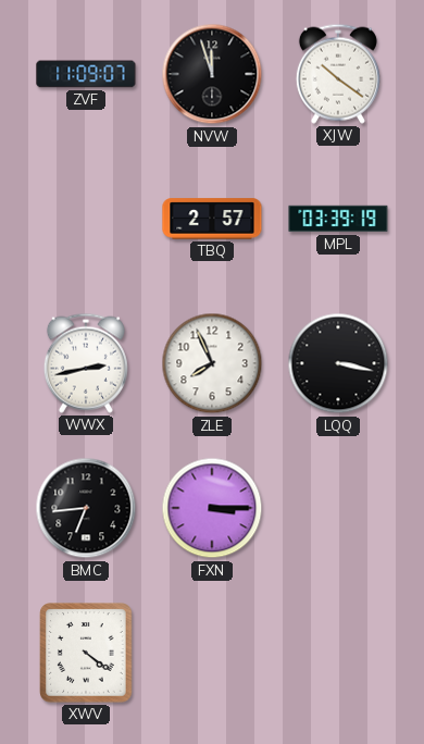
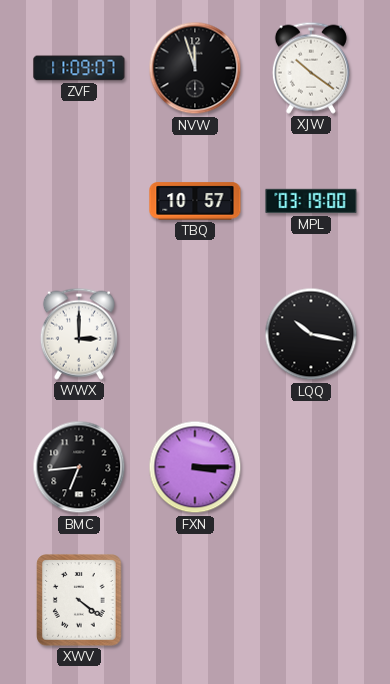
TBQ: 2:57 -> 10:57 (195, 201)
MPL: 03:39 -> 03:19 (311, 201)
WWX: 2:43 -> 3:00 (79, 334)
ZLE: 7:56 -> none (212, 363)
LQQ: 3:17 -> 10:17 (311, 334)
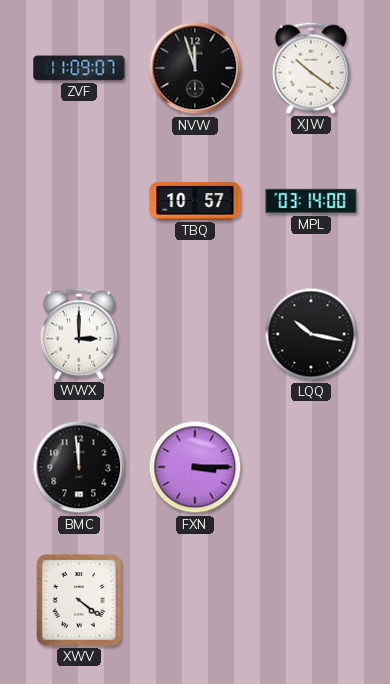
MPL: 03:19 -> 03:14 (311, 201)
BMC: 6:44 -> 11:59 (79, 467)
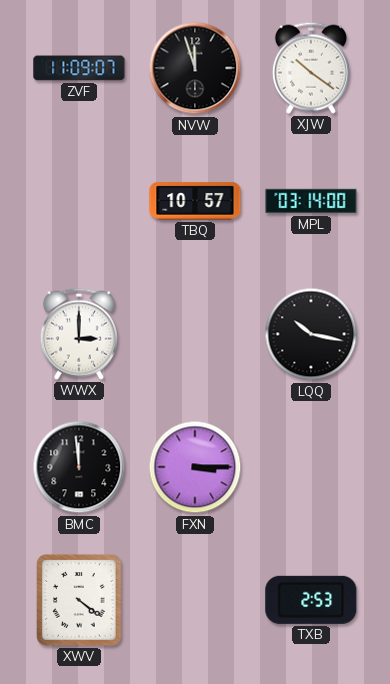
TXB: none -> 2:53 (311, 600)
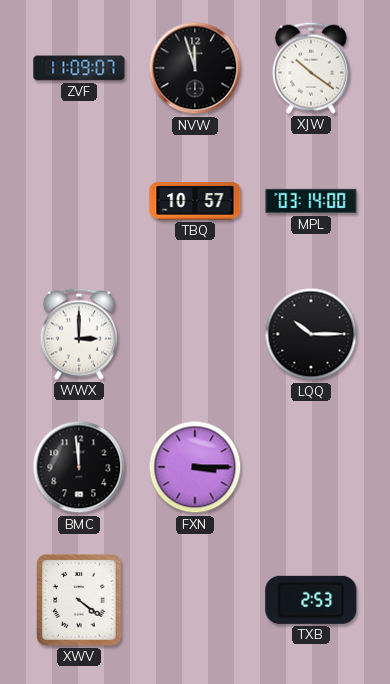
LQQ: 10:17 -> 10:15 (311, 334)
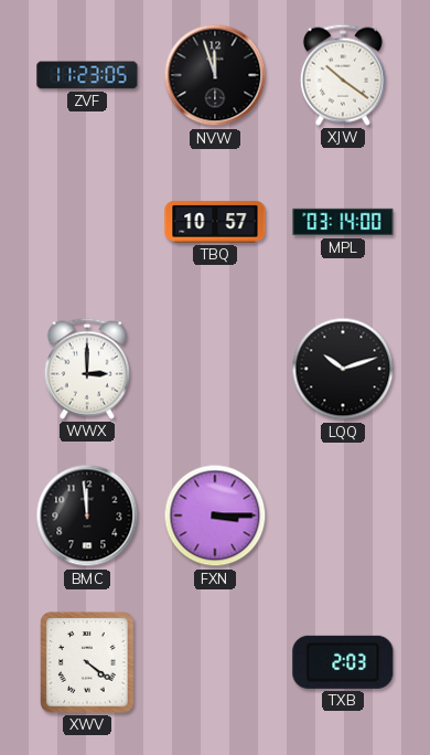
ZVF: 11:09 -> 11:23 (87, 75)
LQQ: 10:15 -> 10:12 (343, 369)
TXB: 2:53 -> 2:03 (343, 662)
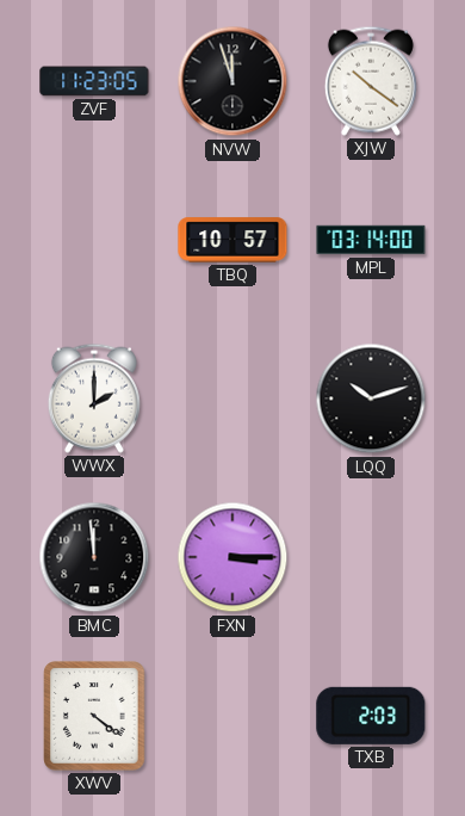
WWX: 3:00 -> 2:00 (94, 398)
